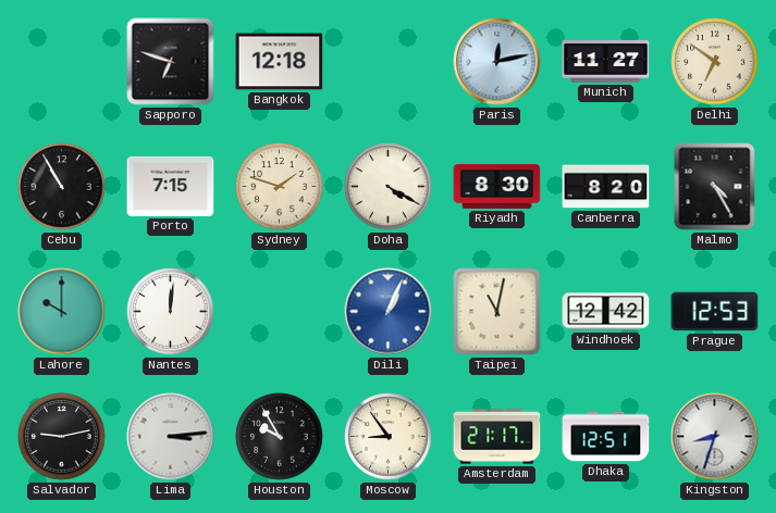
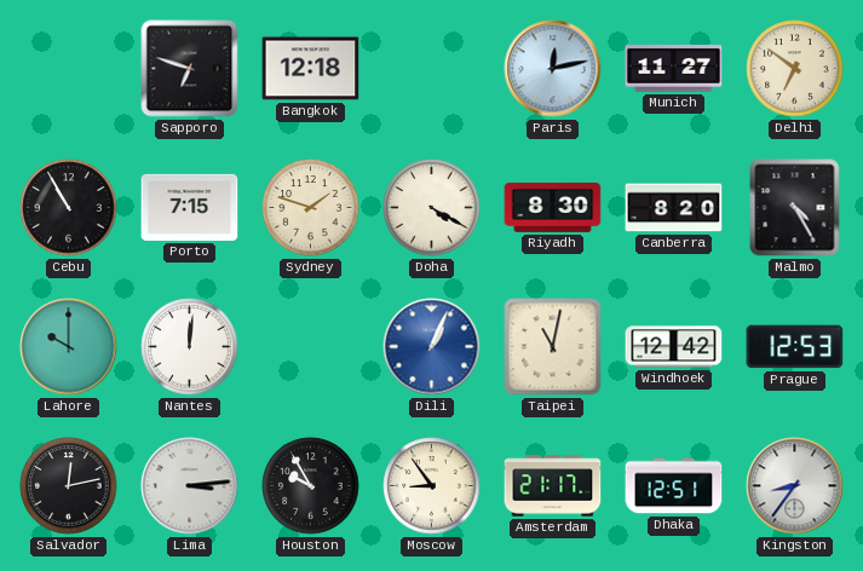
Salvador: 9:13 -> 12:13 (69, 486)
Kingston: 8:33 -> 8:36 (795, 486)
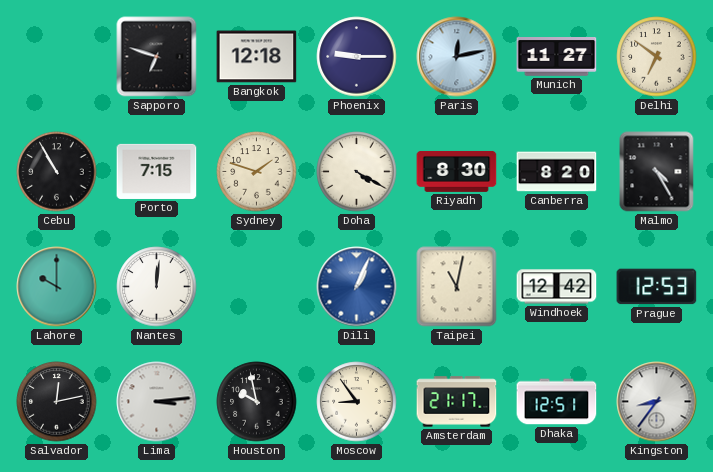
Phoenix: none -> 9:15 (357, 57)
Houston: 9:55 -> 9:58 (257, 402)
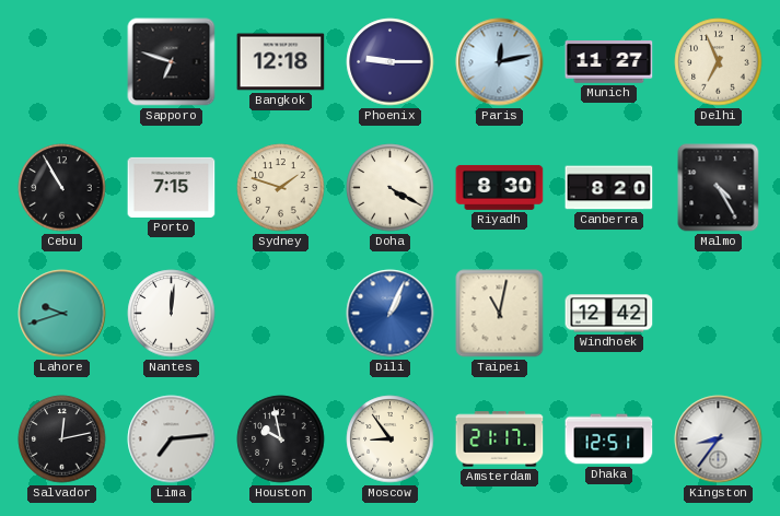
Delhi: 6:51 -> 6:56 (719, 62)
Lahore: 10:00 -> 9:42 (62, 314)
Prague: 12:53 -> none (657, 287)
Lima: 3:14 -> 7:14 (172, 439)
